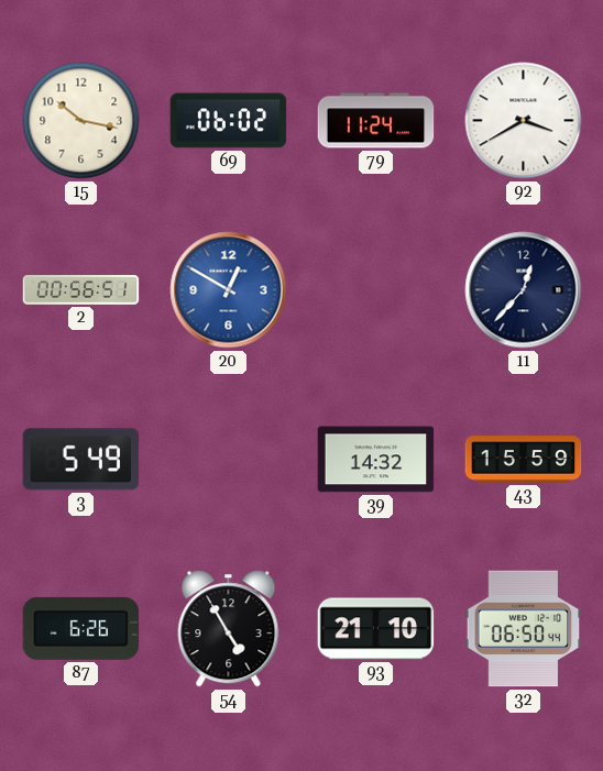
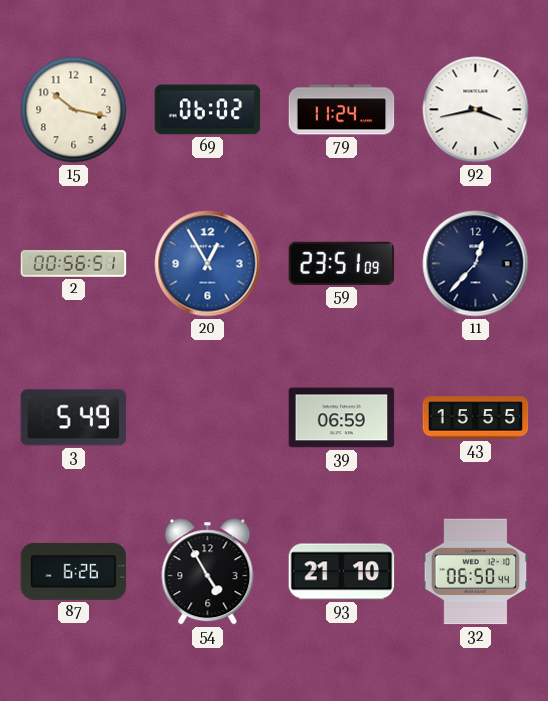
92: 3:40 -> 3:43 (476, 110)
20: 12:50 -> 12:55 (208, 264)
59: none -> 23:51 (342, 263)
39: 14:32 -> 06:59 (342, 418)
43: 15:59 -> 15:55 (476, 418)
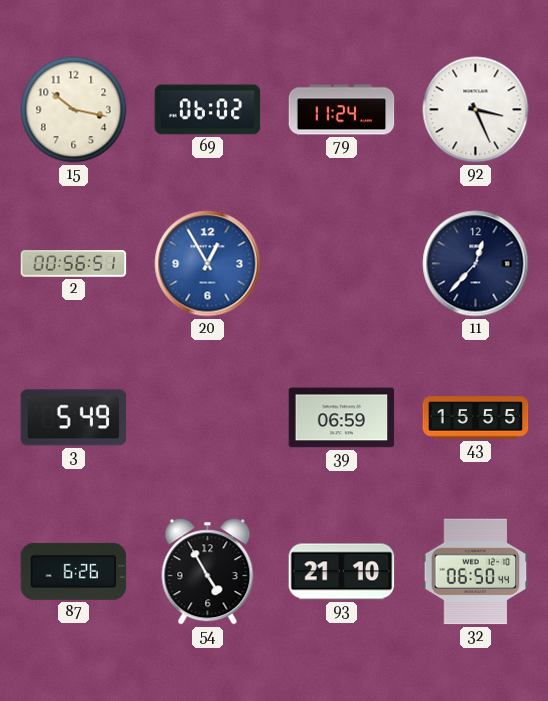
92: 3:43 -> 3:26 (476, 110)
59: 23:51 -> none (342, 263)
